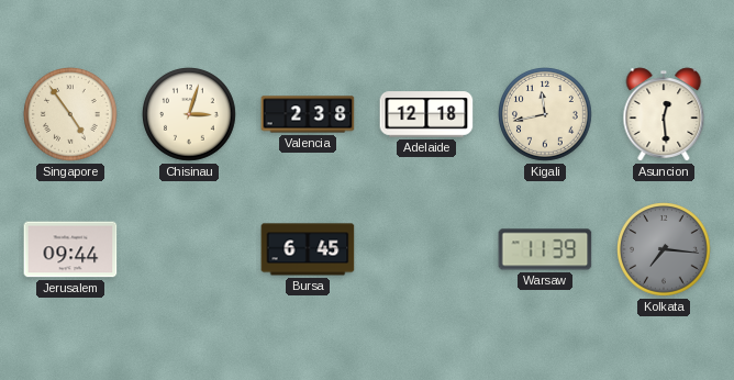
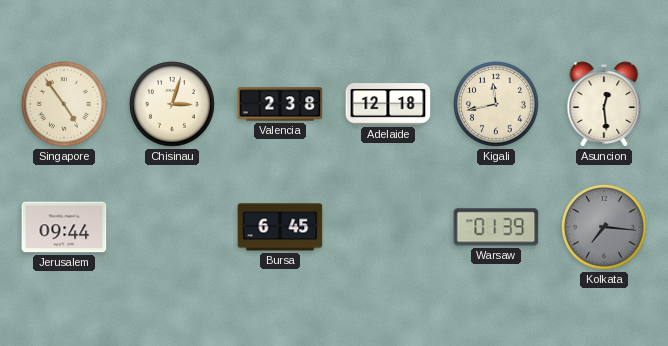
Warsaw: 11:39 -> 01:39 (496, 227)
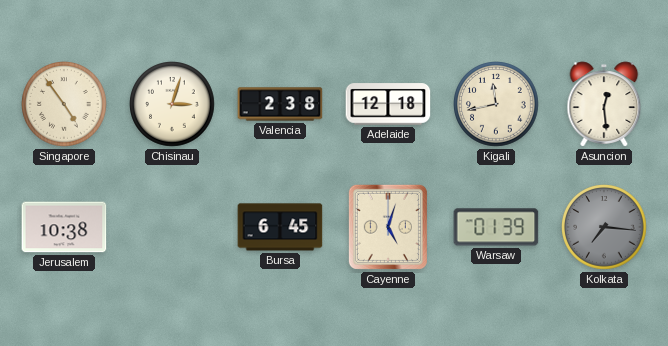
Jerusalem: 09:44 -> 10:38 (64, 227)
Cayenne: none -> 5:03 (388, 227)
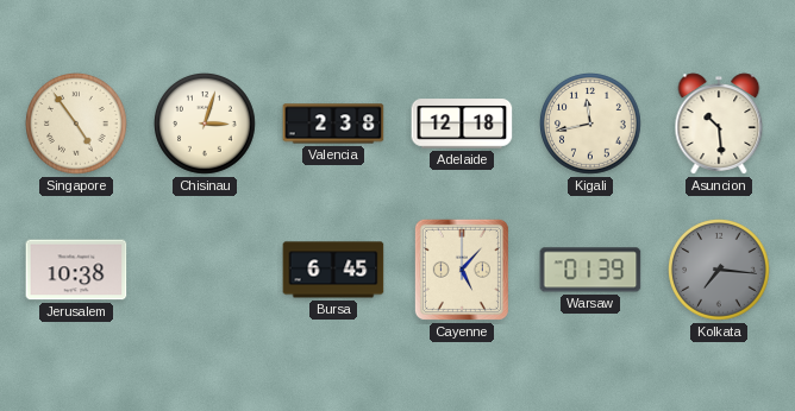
Asuncion: 12:29 -> 10:29 (719, 124)
Cayenne: 5:03 -> 5:07 (462, 270)
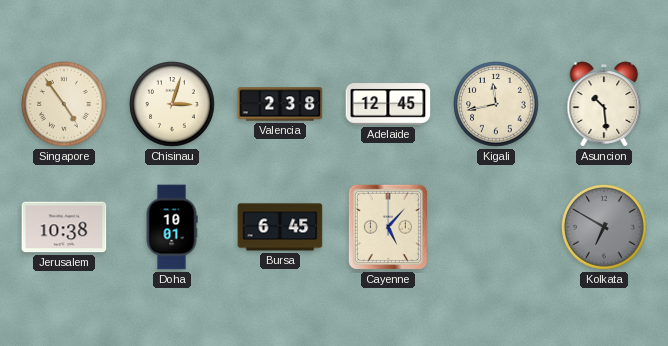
Adelaide: 12:18 -> 12:45 (388, 104)
Doha: none -> 10:01 (172, 227)
Warsaw: 01:39 -> none (590, 270)
Kolkata: 7:16 -> 6:50 (605, 228)
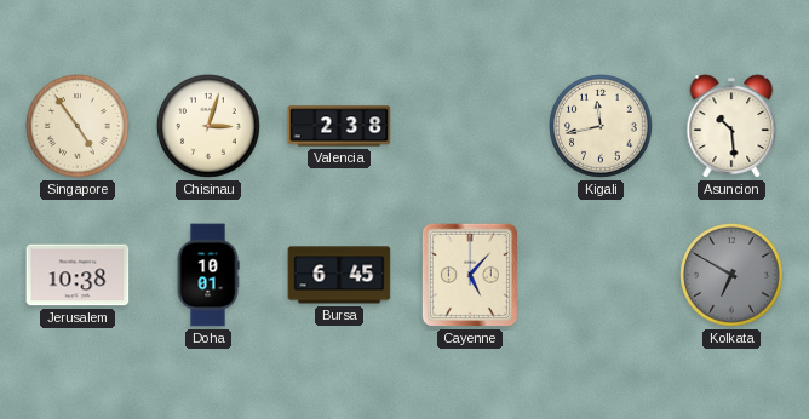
Adelaide: 12:45 -> none (388, 104)
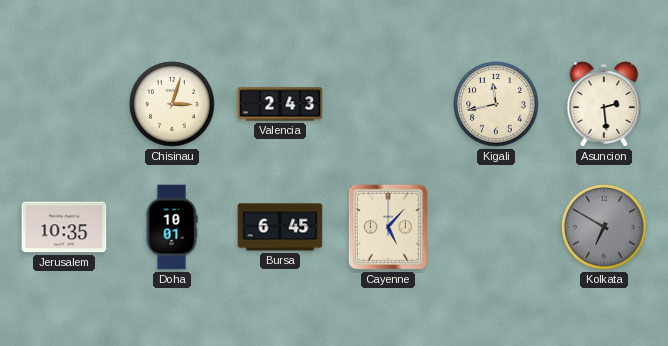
Singapore: 4:54 -> none (79, 127)
Valencia: 2:38 -> 2:43 (280, 104)
Asuncion: 10:29 -> 2:29 (604, 104)
Jerusalem: 10:38 -> 10:35 (64, 227)
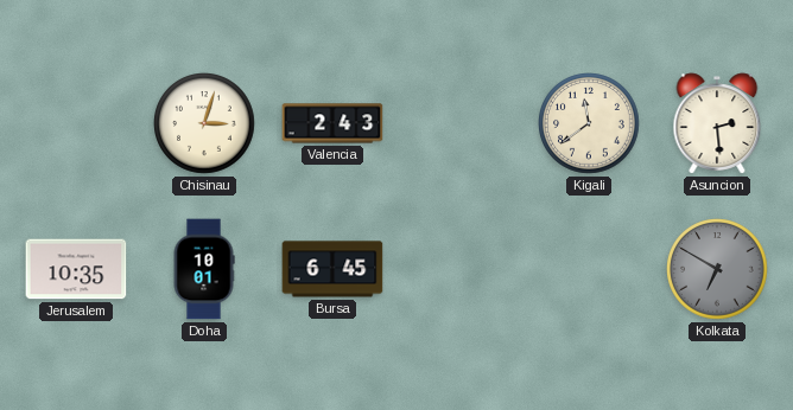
Kigali: 11:43 -> 11:39 (590, 124)
Cayenne: 5:07 -> none (388, 227)
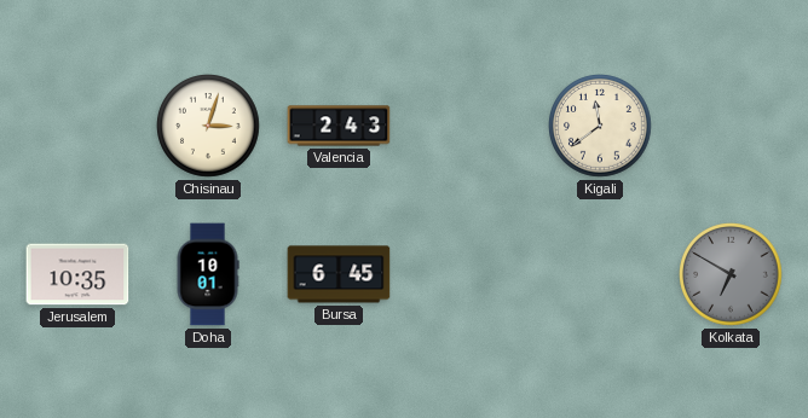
Asuncion: 2:29 -> none (717, 123)
